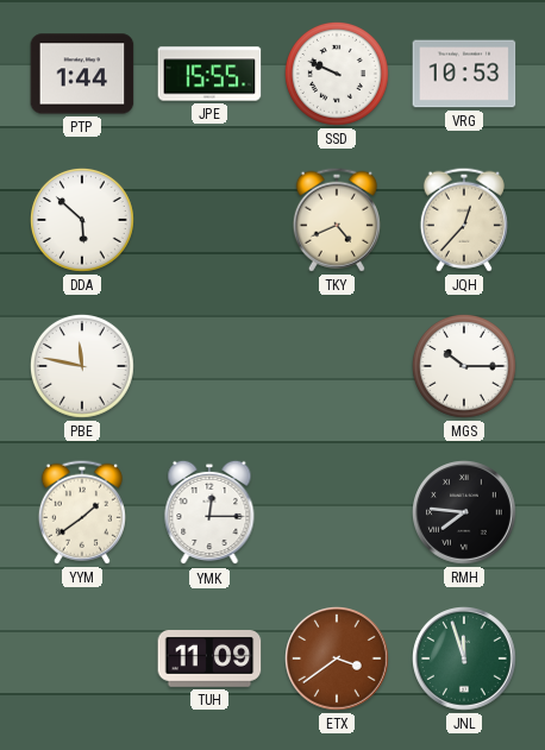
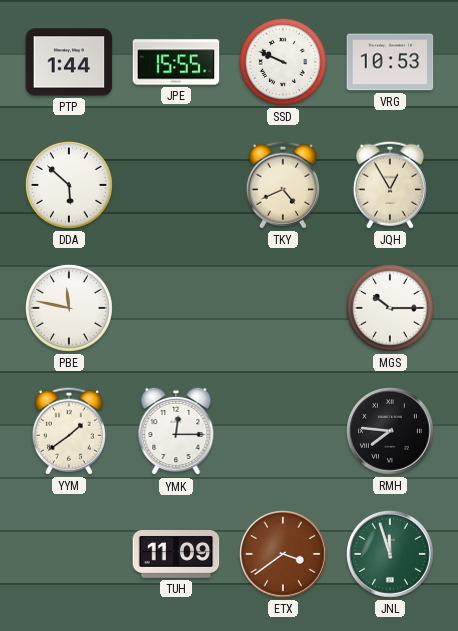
JQH: 12:37 -> 12:55 (390, 185)
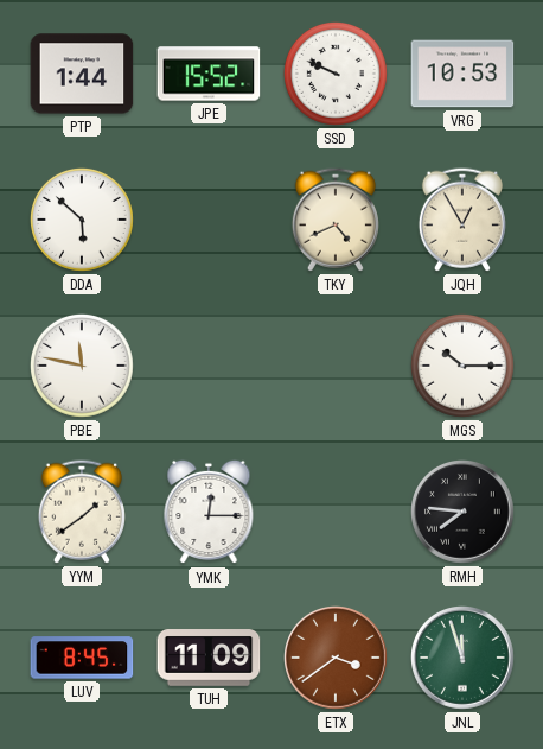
JPE: 15:55 -> 15:52 (209, 74)
LUV: none -> 8:45 (82, 658)
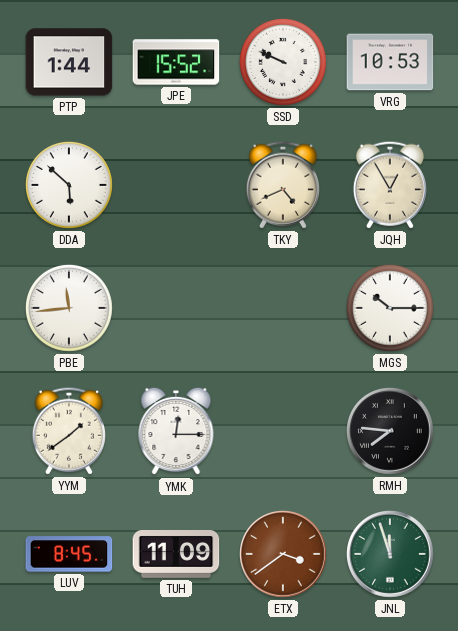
PBE: 11:47 -> 11:44 (69, 308)
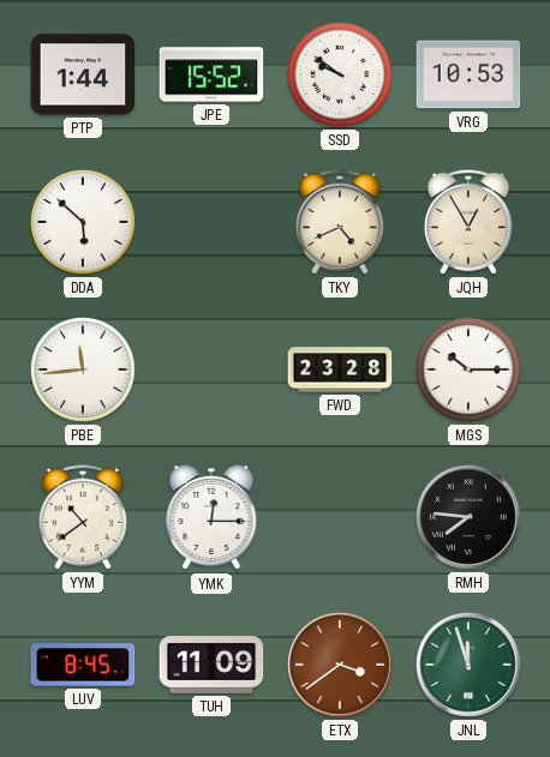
SSD: 9:49 -> 9:51 (340, 74)
FWD: none -> 23:28 (340, 370)
YYM: 1:39 -> 10:39 (83, 517)
